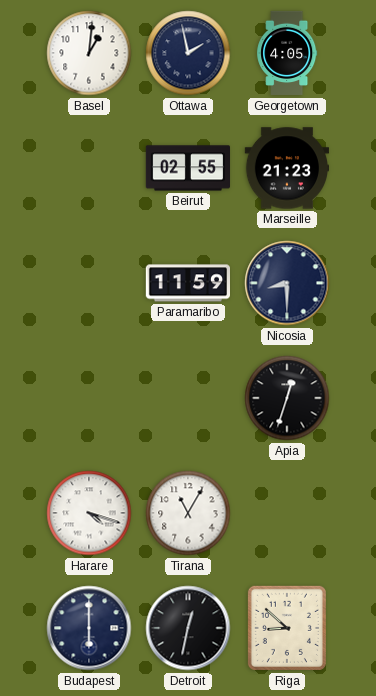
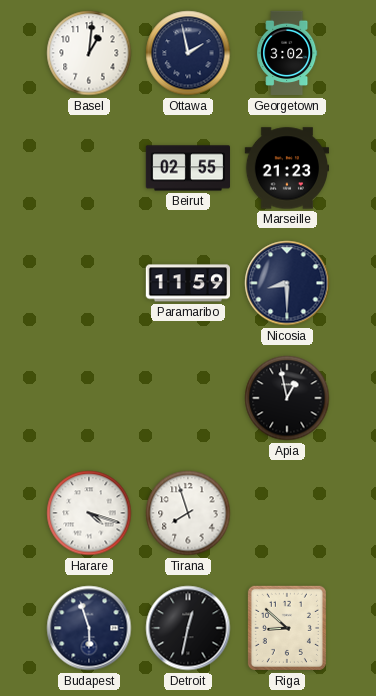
Georgetown: 4:05 -> 3:02 (287, 53)
Apia: 12:33 -> 12:58 (287, 398)
Tirana: 11:05 -> 7:57 (188, 513)
Budapest: 6:00 -> 5:57 (89, 628)
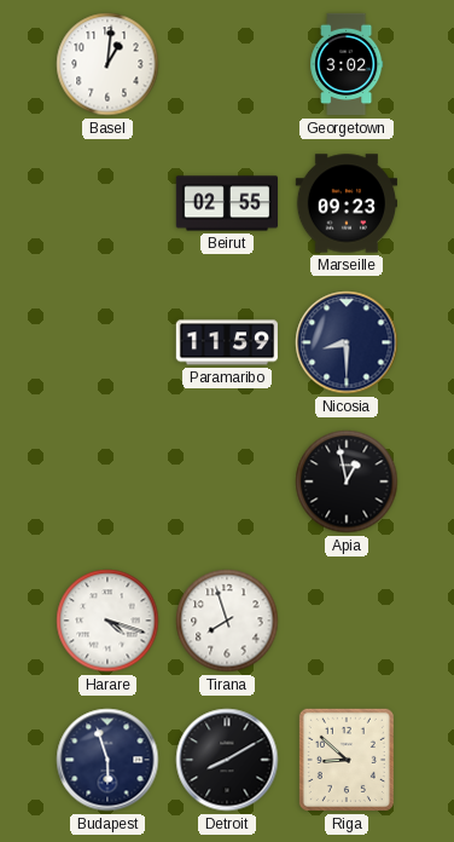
Ottawa: 1:58 -> none (188, 53)
Marseille: 21:23 -> 09:23 (345, 203)
Detroit: 12:32 -> 8:10 (227, 760)
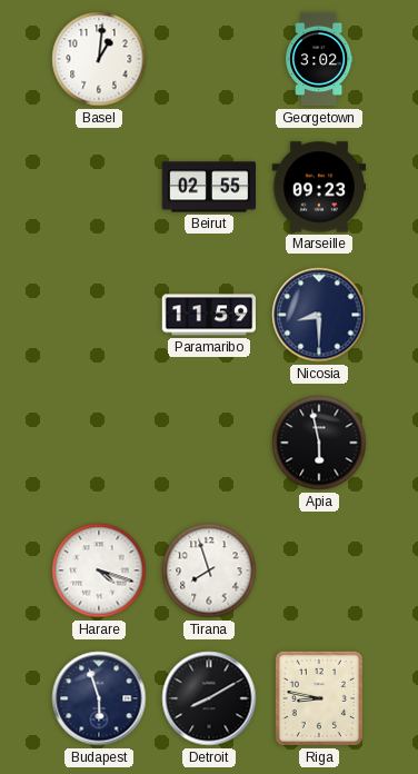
Apia: 12:58 -> 5:58 (319, 443)
Riga: 8:52 -> 8:47 (319, 698)
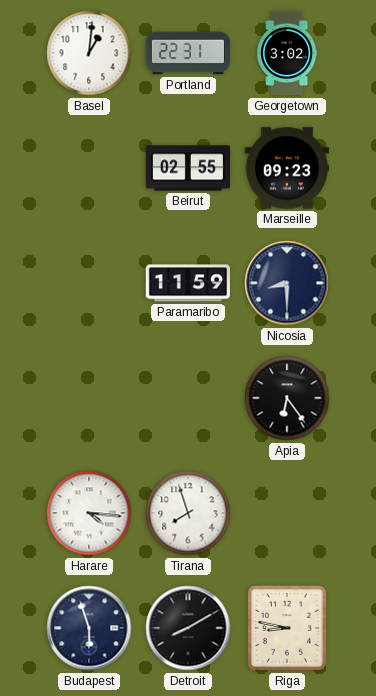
Portland: none -> 22:31 (187, 53)
Apia: 5:58 -> 6:24 (287, 398)
Harare: 4:18 -> 4:16 (89, 513)
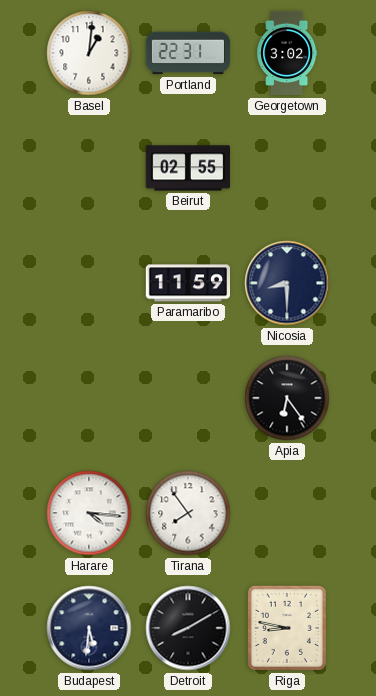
Marseille: 09:23 -> none (286, 168)
Tirana: 7:57 -> 7:54 (188, 513)
Budapest: 5:57 -> 5:31 (89, 628)
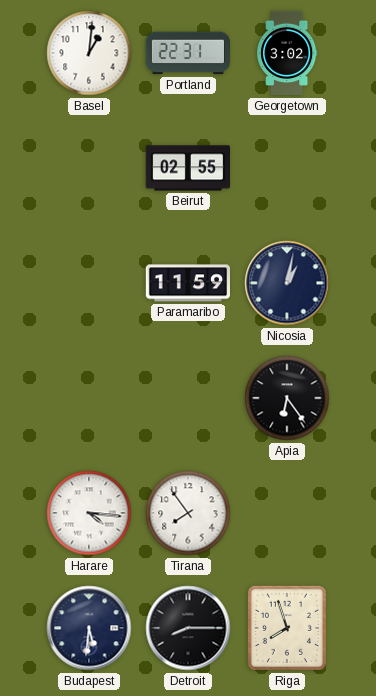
Nicosia: 8:30 -> 1:02 (287, 283)
Detroit: 8:10 -> 8:15 (188, 628)
Riga: 8:47 -> 7:57 (287, 628)
